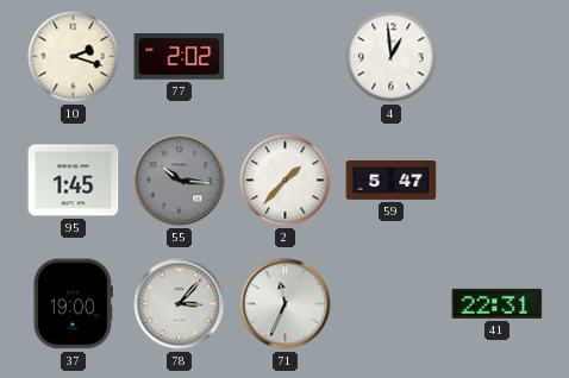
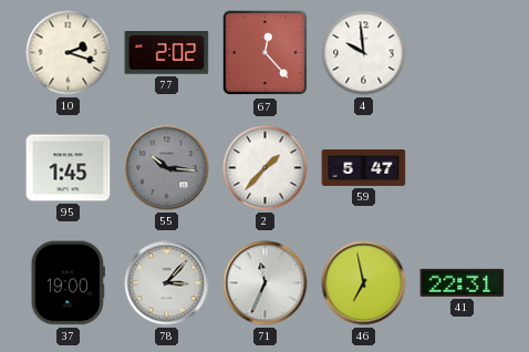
67: none -> 12:23 (266, 53)
4: 12:59 -> 9:59 (364, 53)
46: none -> 6:58 (364, 283)
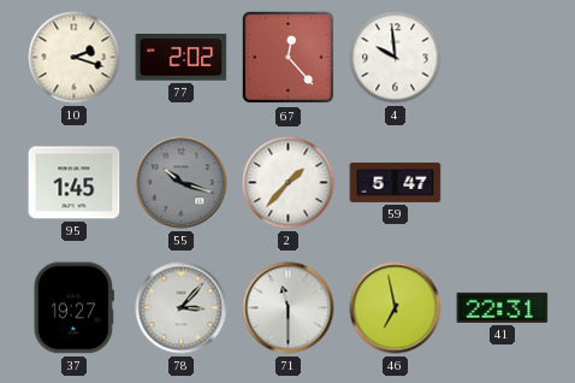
55: 10:16 -> 10:18 (182, 183)
37: 19:00 -> 19:27 (73, 308)
71: 11:34 -> 11:30 (289, 308)
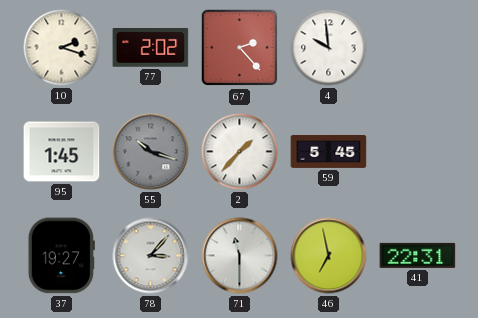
67: 12:23 -> 2:23 (240, 48)
59: 5:47 -> 5:45 (329, 151)
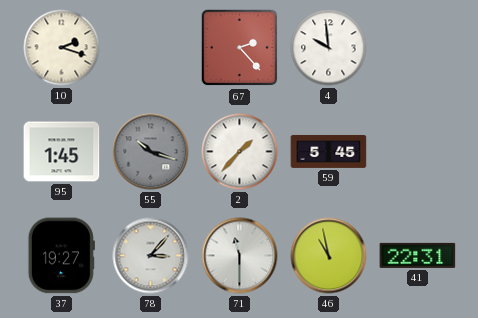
77: 2:02 -> none (151, 48)
46: 6:58 -> 10:58 (329, 256)
